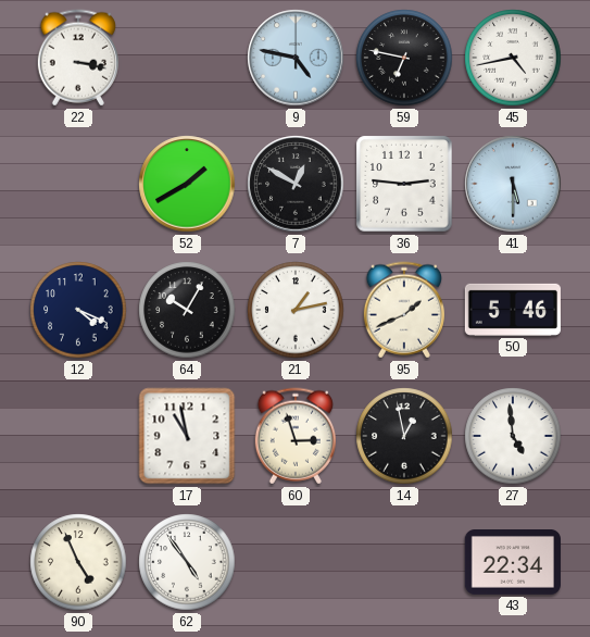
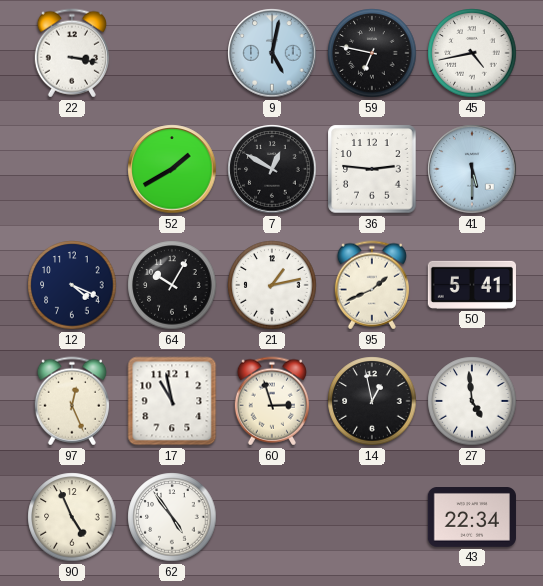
9: 4:47 -> 5:02 (272, 53)
50: 5:46 -> 5:41 (472, 285)
97: none -> 12:26 (72, 401)
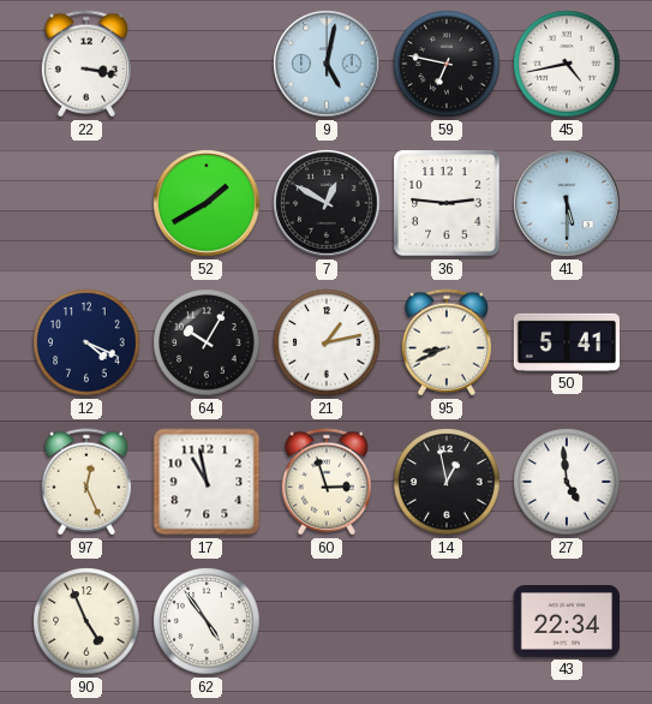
95: 1:41 -> 8:41 (447, 342)
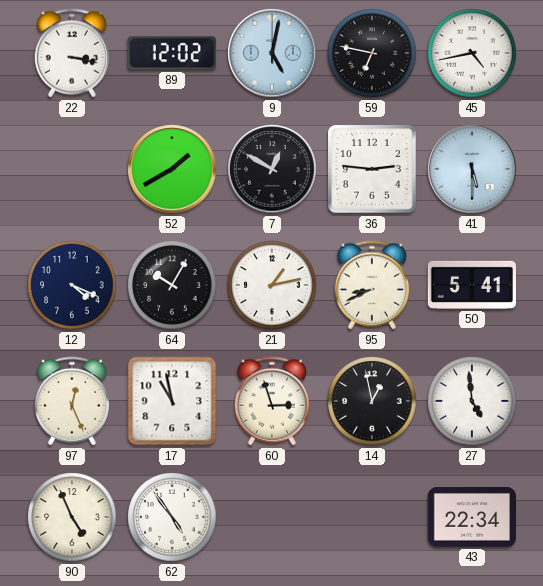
89: none -> 12:02 (172, 53)
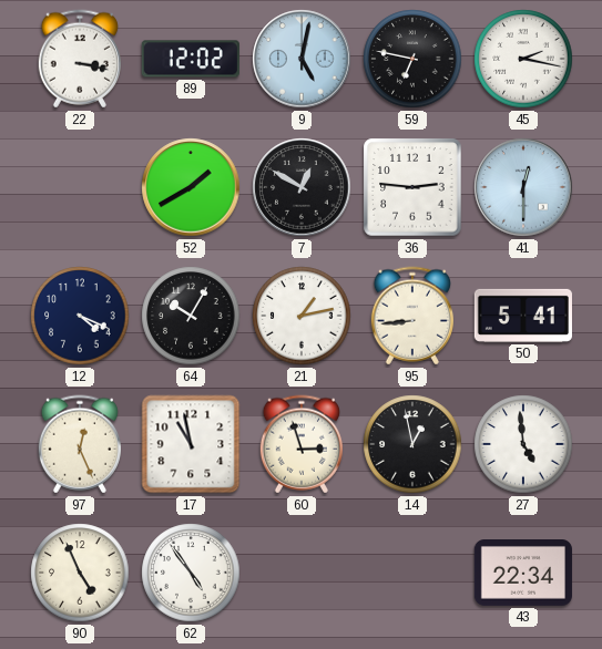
45: 4:43 -> 2:17 (523, 59)
41: 5:30 -> 12:30 (523, 187)
95: 8:41 -> 8:44 (412, 316)
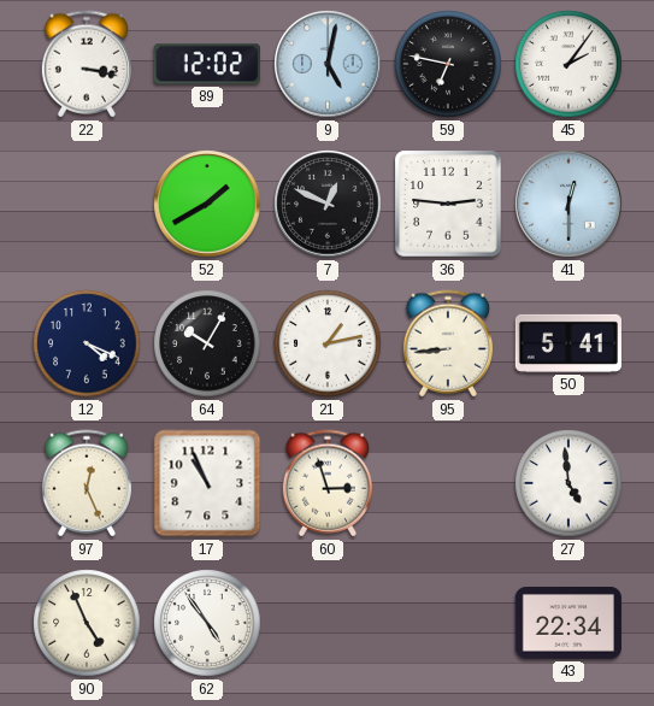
45: 2:17 -> 2:06 (568, 64)
7: 12:50 -> 12:49 (328, 204)
17: 10:58 -> 10:56 (207, 483)
14: 12:58 -> none (412, 444)
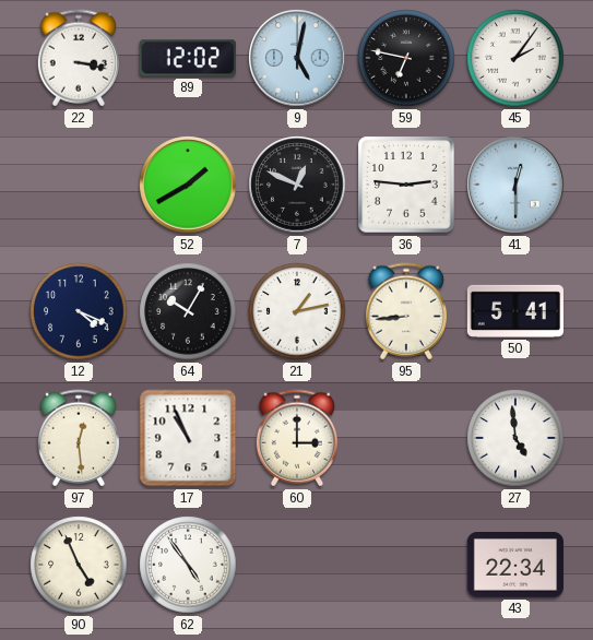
97: 12:26 -> 12:29 (79, 438)
60: 2:57 -> 3:00 (297, 438)
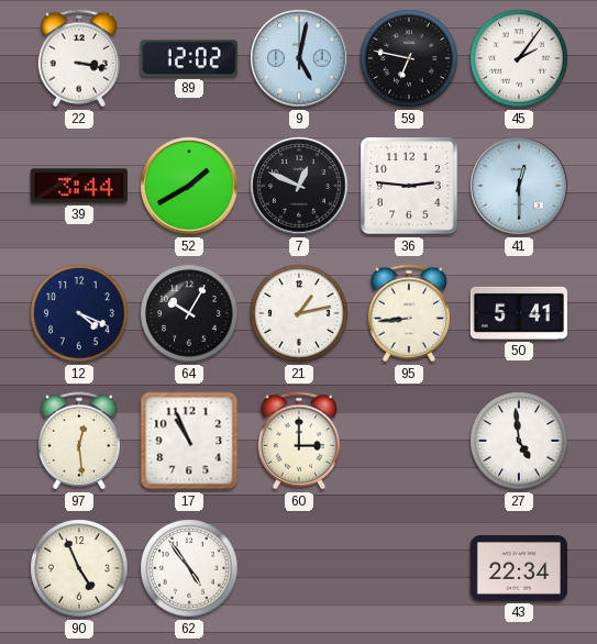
39: none -> 3:44 (79, 186)
